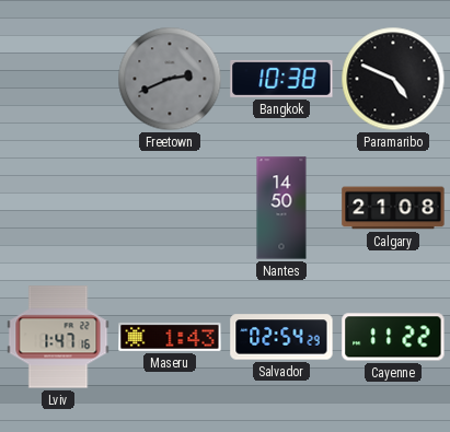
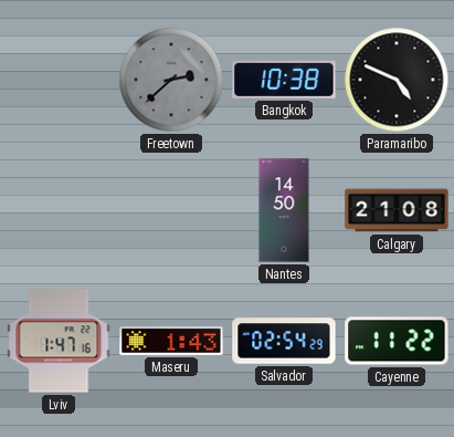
Freetown: 2:41 -> 2:38 (171, 80)
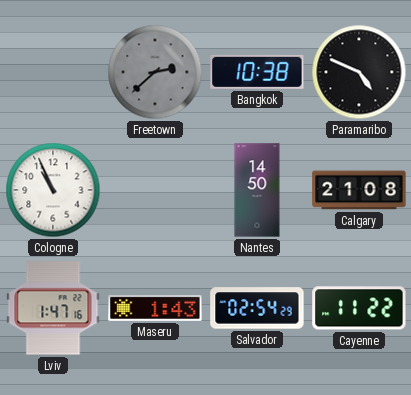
Cologne: none -> 10:56 (53, 190)
